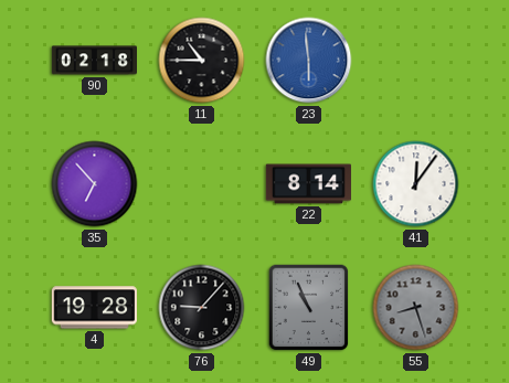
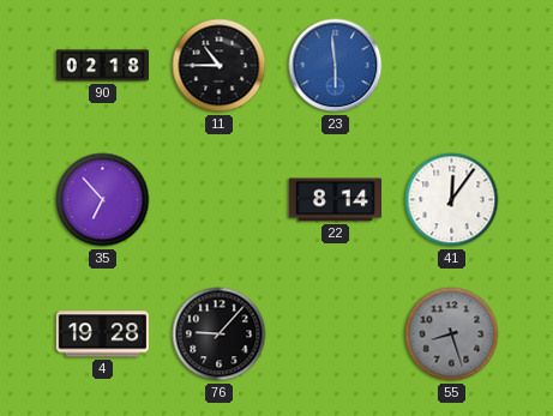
49: 10:56 -> none (309, 308)
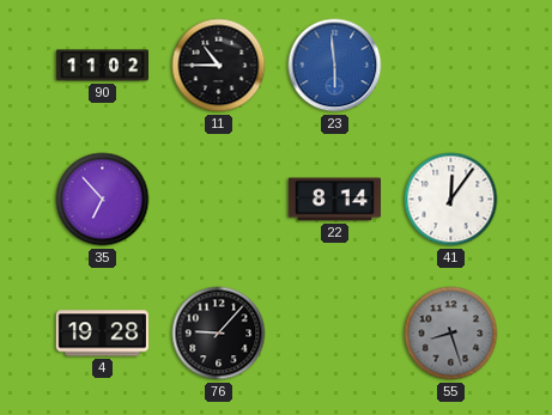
90: 02:18 -> 11:02 (102, 66)
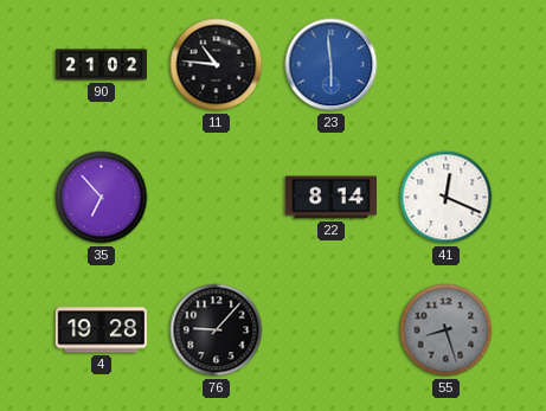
90: 11:02 -> 21:02 (101, 65)
11: 10:45 -> 10:46 (217, 65)
41: 12:06 -> 12:19 (447, 198)
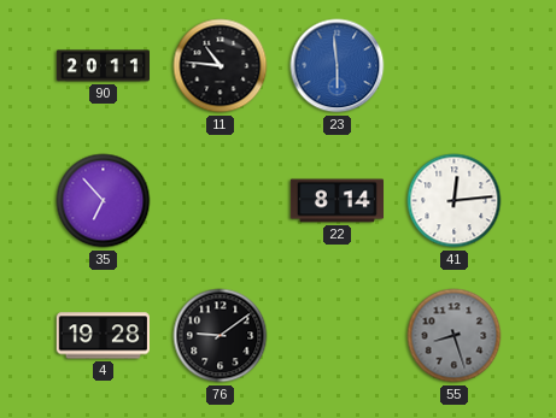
90: 21:02 -> 20:11 (103, 66)
41: 12:19 -> 12:14 (455, 201)
76: 9:07 -> 9:09 (221, 336)
